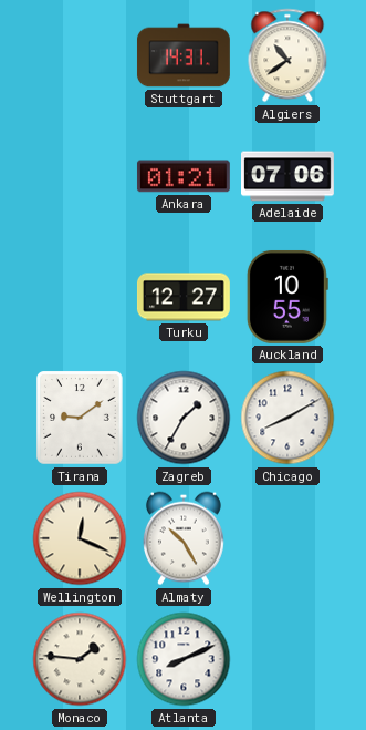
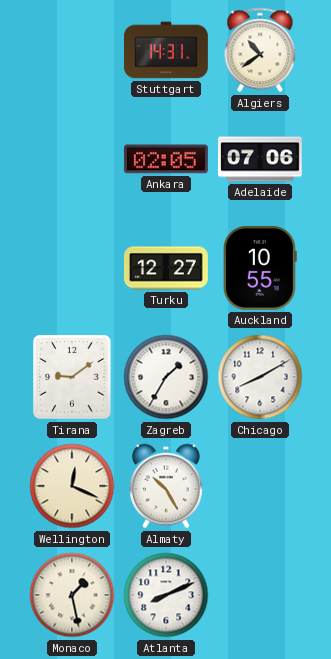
Ankara: 01:21 -> 02:05 (166, 159)
Monaco: 1:46 -> 1:28 (72, 595)
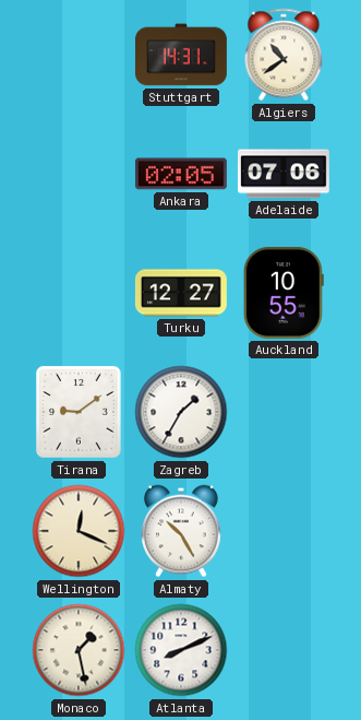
Chicago: 8:10 -> none (260, 377)
